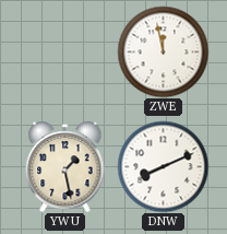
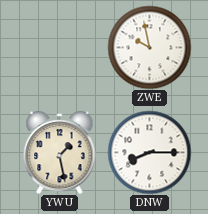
ZWE: 11:58 -> 9:58 (149, 47)
DNW: 8:11 -> 8:15 (149, 152)
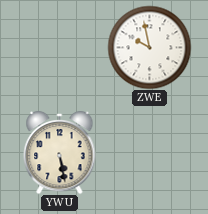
YWU: 1:28 -> 5:28 (60, 152)
DNW: 8:15 -> none (149, 152)
